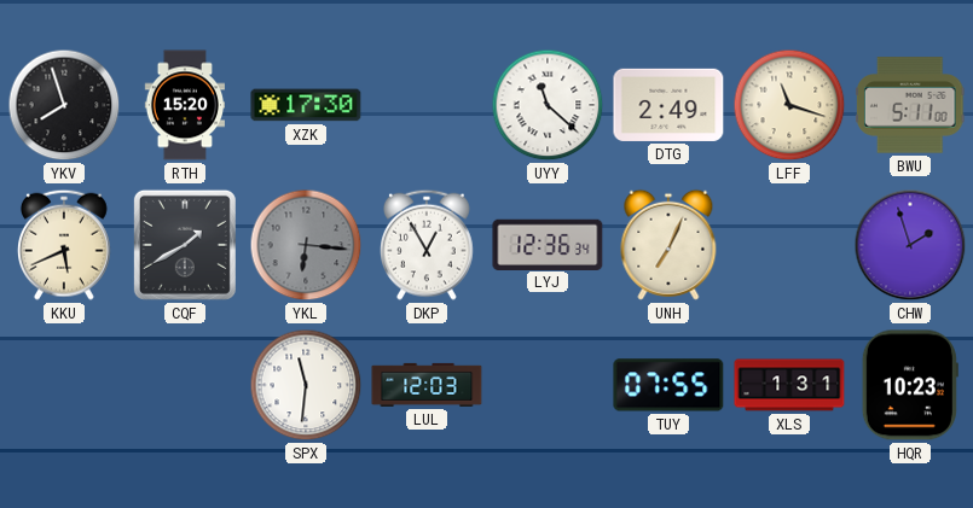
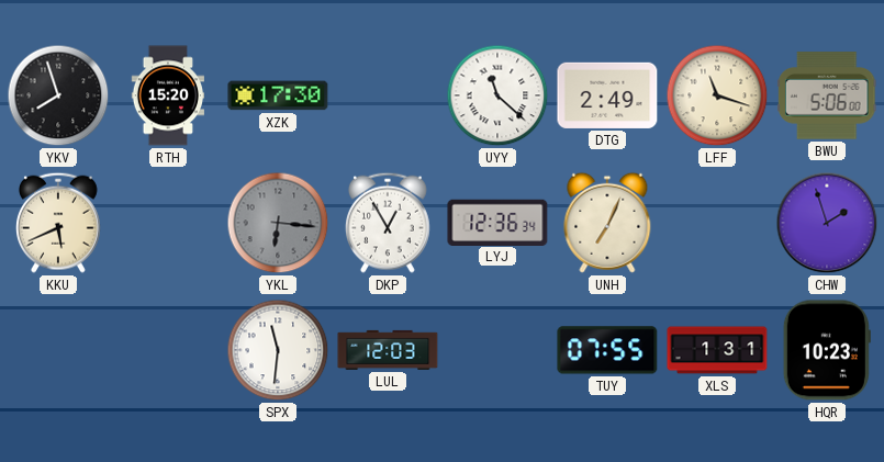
BWU: 5:11 -> 5:06 (828, 95)
CQF: 1:40 -> none (185, 245)
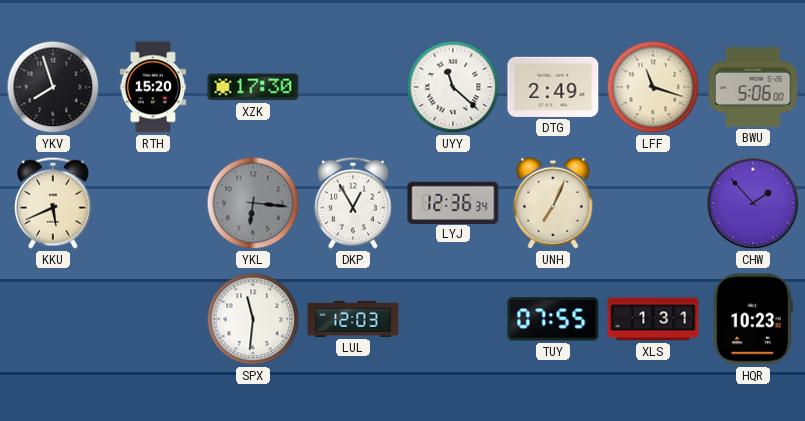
CHW: 1:57 -> 1:53 (753, 203)
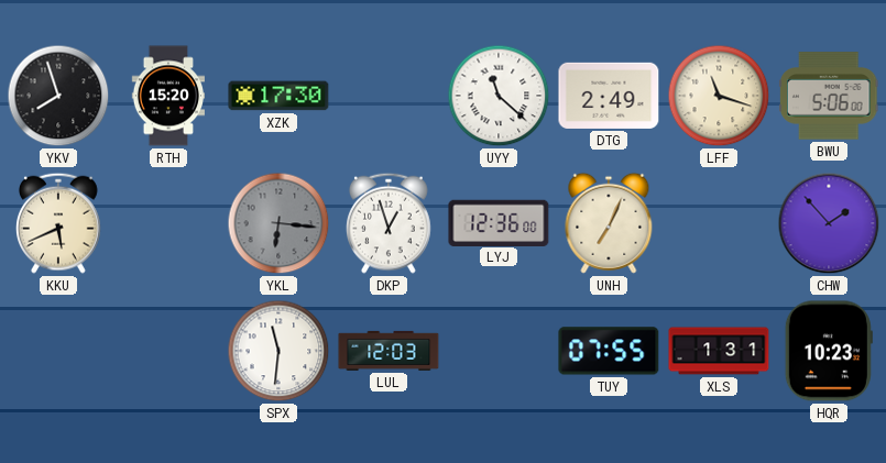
DKP: 12:55 -> 12:57 (390, 223)
LYJ: 12:36:34 -> 12:36:00 (499, 222)
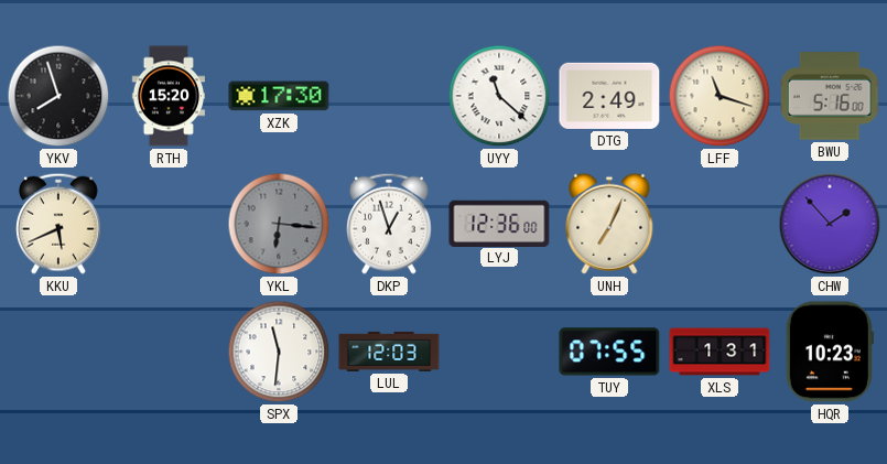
BWU: 5:06 -> 5:16 (831, 96)
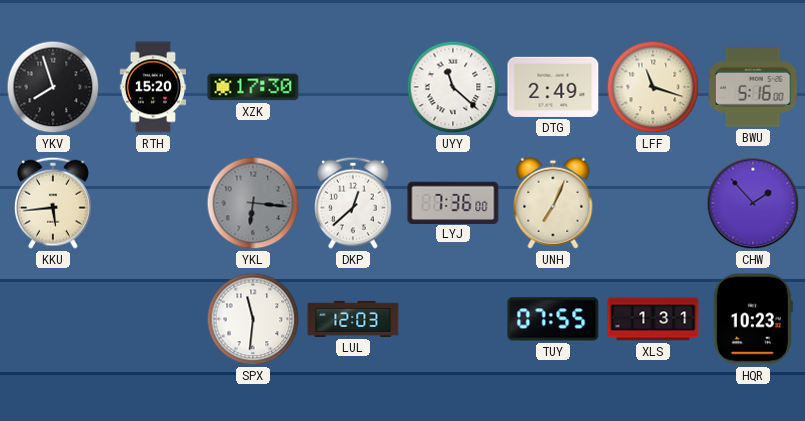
KKU: 5:41 -> 5:44 (54, 203)
DKP: 12:57 -> 12:38 (354, 203)
LYJ: 12:36 -> 7:36 (453, 202)
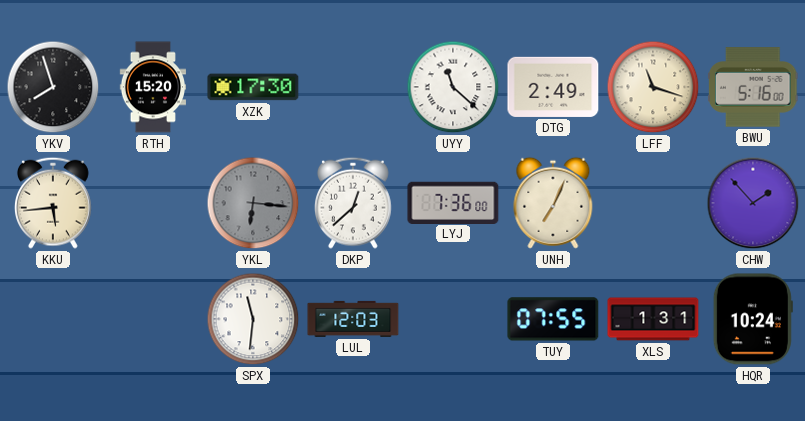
HQR: 10:23 -> 10:24 (753, 319)
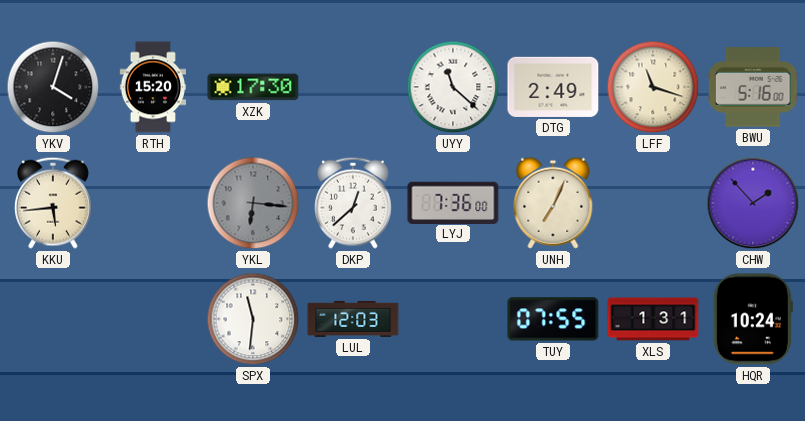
YKV: 7:57 -> 4:03 (53, 87)
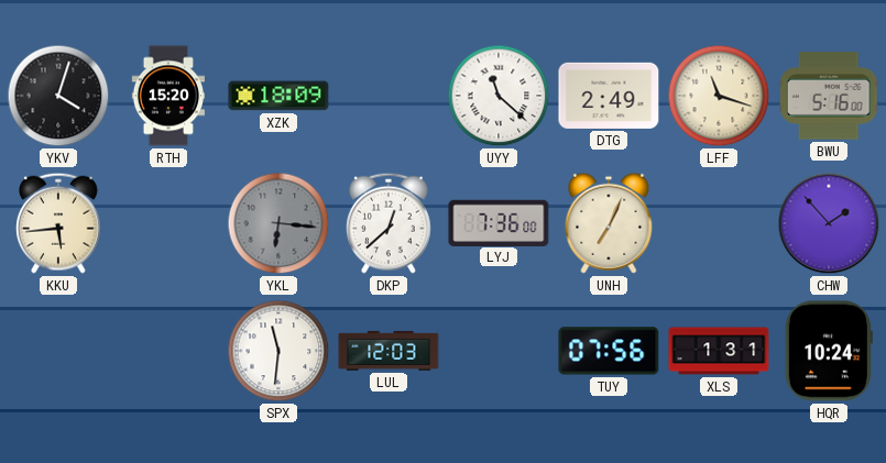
XZK: 17:30 -> 18:09 (278, 96)
TUY: 07:55 -> 07:56 (609, 351)
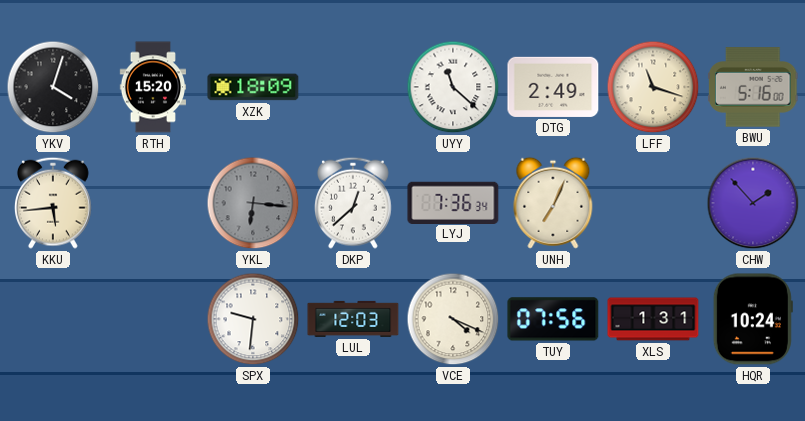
LYJ: 7:36:00 -> 7:36:34 (453, 202)
SPX: 11:31 -> 9:31 (253, 319)
VCE: none -> 4:19 (453, 319)
